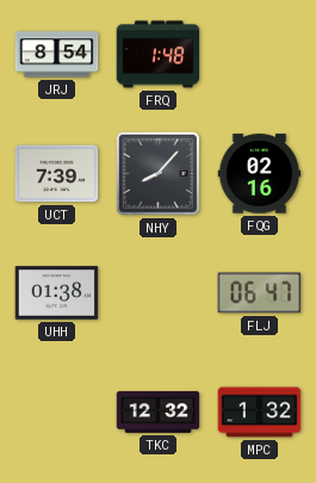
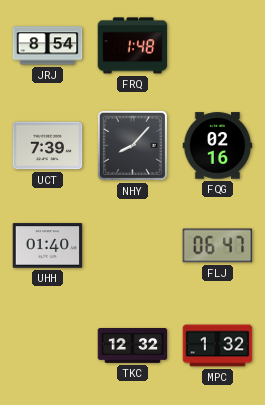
UHH: 01:38 -> 01:40 (48, 246)
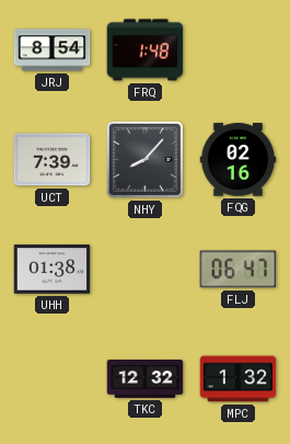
UHH: 01:40 -> 01:38 (53, 270)
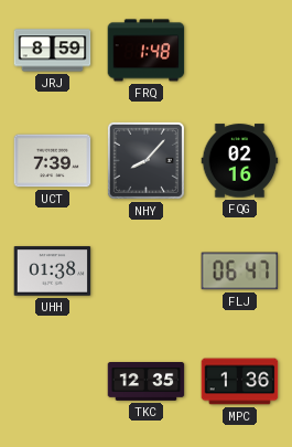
JRJ: 8:54 -> 8:59 (53, 51)
TKC: 12:32 -> 12:35 (147, 382)
MPC: 1:32 -> 1:36 (240, 382)
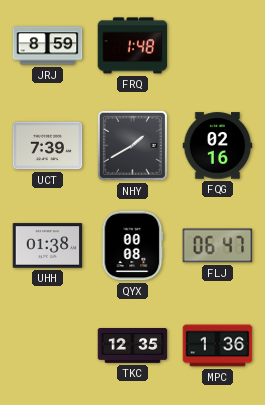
NHY: 8:07 -> 1:40 (132, 145)
QYX: none -> 00:08 (132, 246)
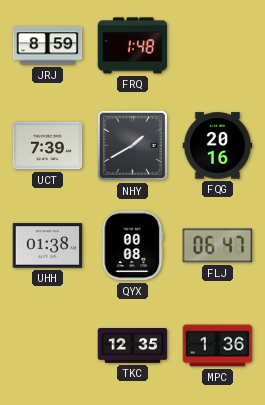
FQG: 02:16 -> 20:16 (218, 146)
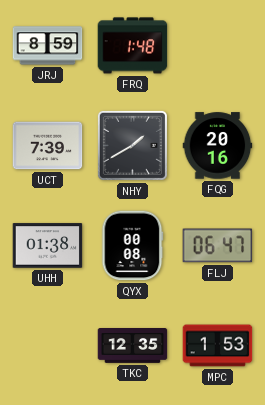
MPC: 1:36 -> 1:53 (218, 346)
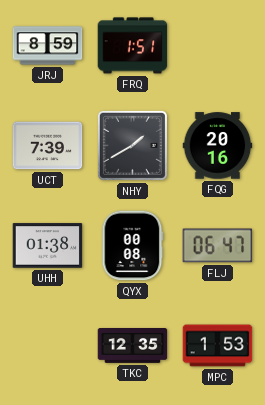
FRQ: 1:48 -> 1:51 (133, 46)
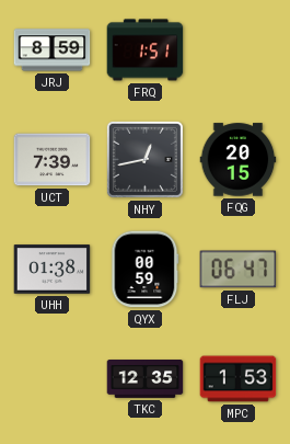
NHY: 1:40 -> 12:43 (144, 159)
FQG: 20:16 -> 20:15 (239, 160)
QYX: 00:08 -> 00:59 (144, 270)
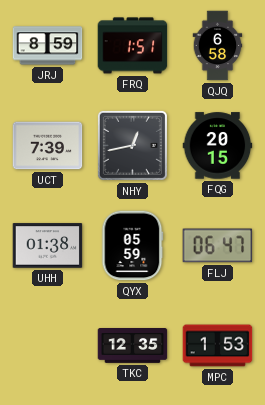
QJQ: none -> 6:58 (218, 46)
QYX: 00:59 -> 05:59 (132, 246)
